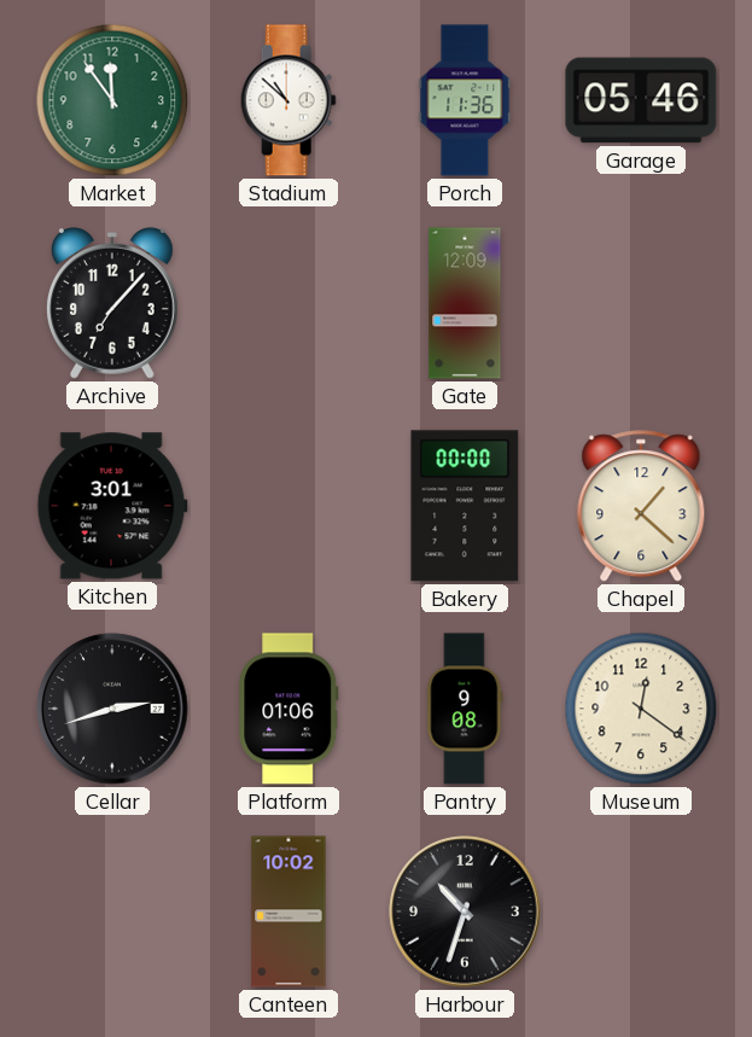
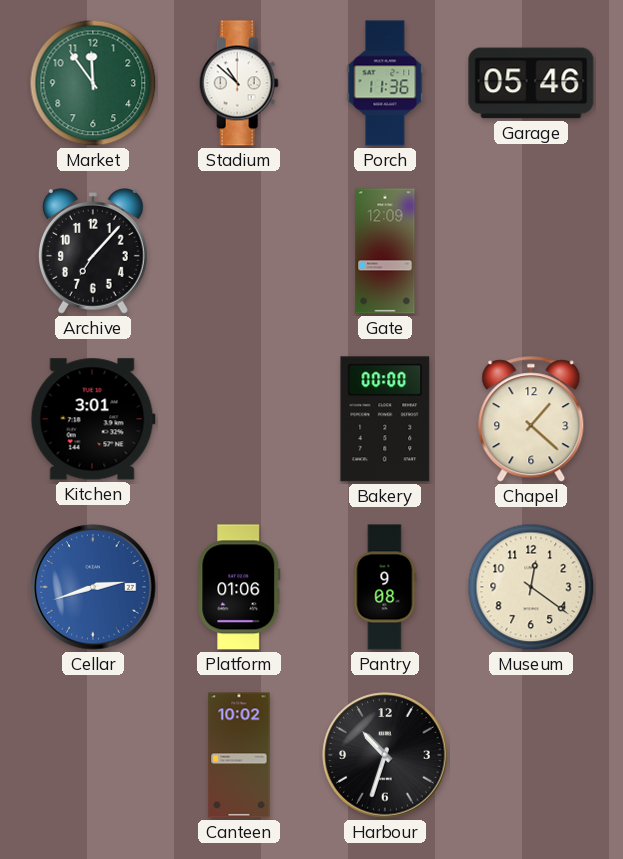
Cellar dial: black -> blue (93, 587)
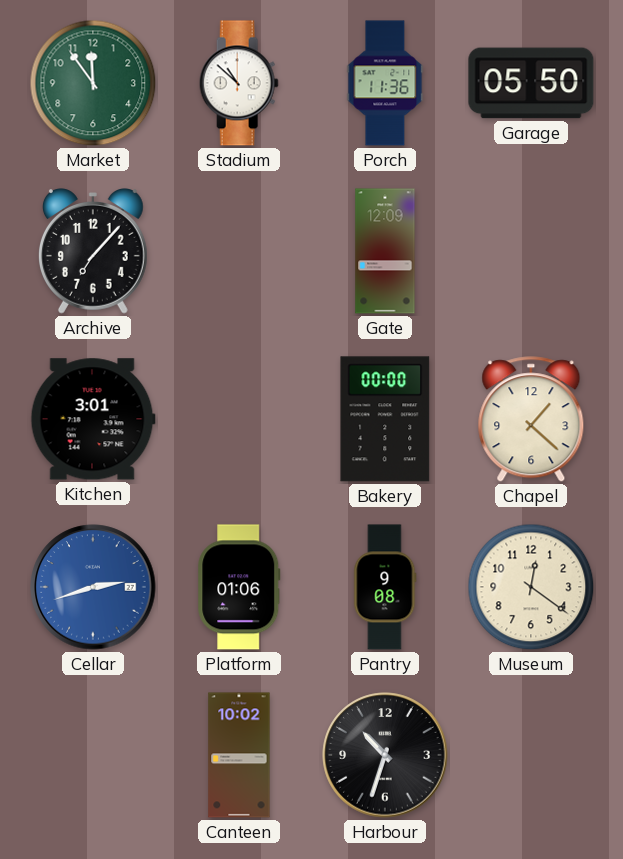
Garage: 05:46 -> 05:50 (531, 83)
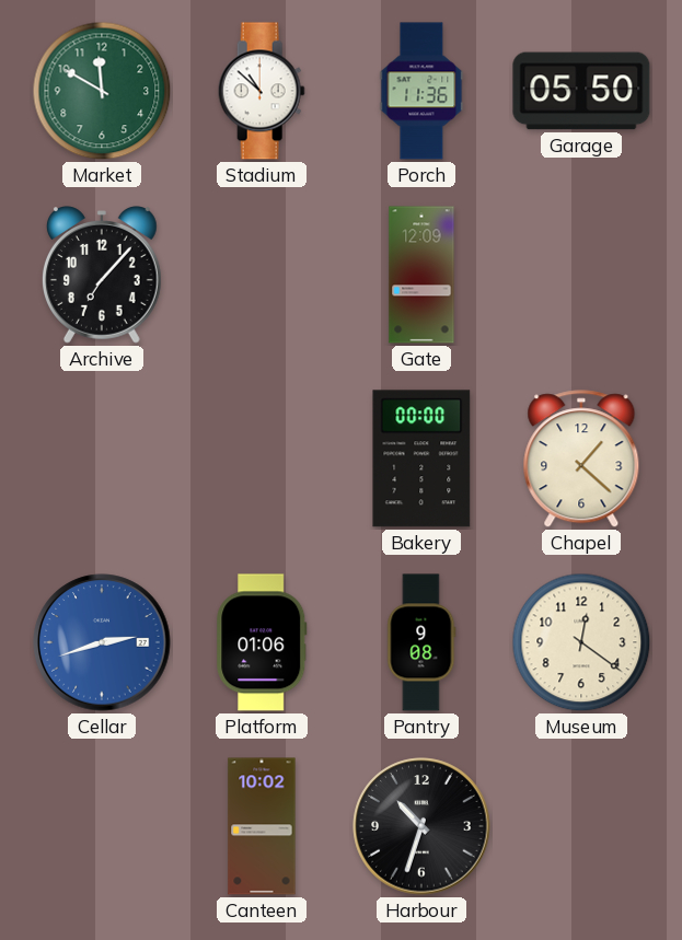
Market: 11:54 -> 11:50 (102, 91)
Kitchen: 3:01 -> none (93, 419)
